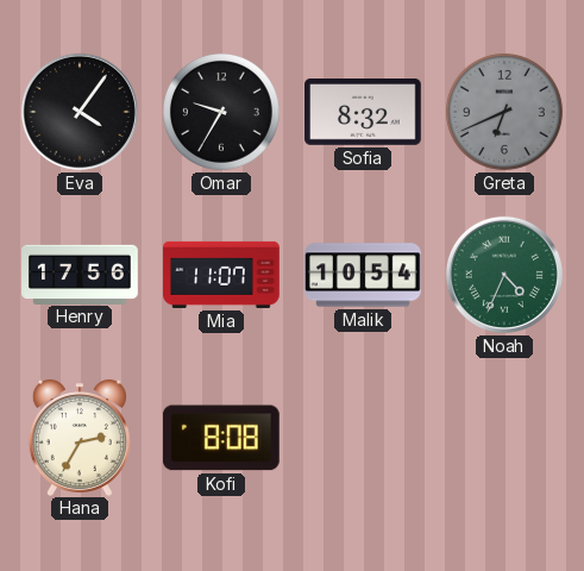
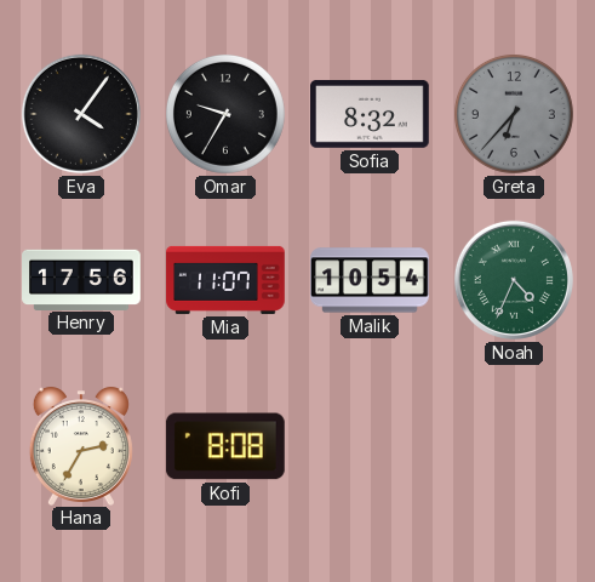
Greta: 6:41 -> 6:37 (514, 114)
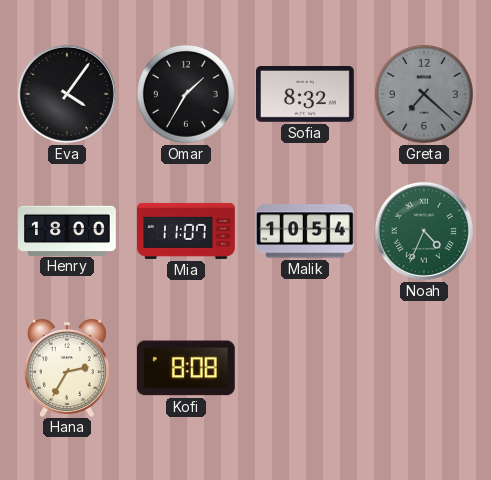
Omar: 9:35 -> 1:35 (186, 94)
Greta: 6:37 -> 7:22 (424, 94)
Henry: 17:56 -> 18:00 (67, 230)
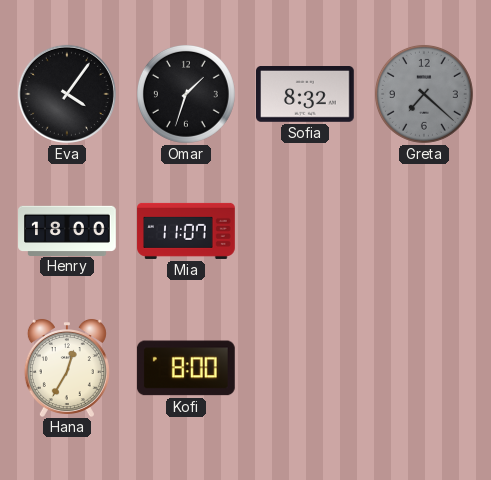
Omar: 1:35 -> 1:33 (186, 94)
Malik: 10:54 -> none (306, 231)
Noah: 4:34 -> none (424, 231)
Hana: 2:35 -> 12:35 (67, 367)
Kofi: 8:08 -> 8:00 (186, 368)
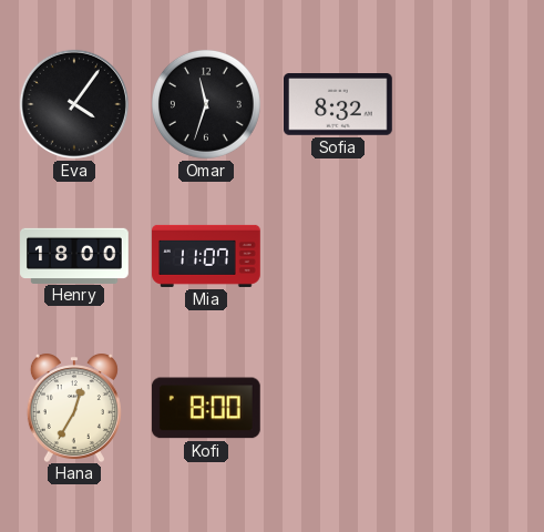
Omar: 1:33 -> 11:33 (206, 104)
Greta: 7:22 -> none (424, 94)
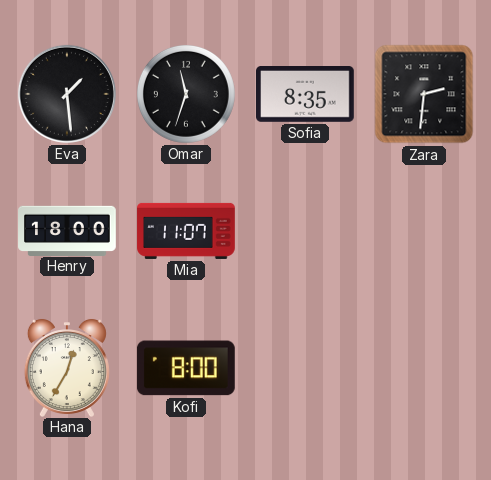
Eva: 4:06 -> 1:29 (67, 94)
Sofia: 8:32 -> 8:35 (306, 95)
Zara: none -> 2:31 (424, 94)
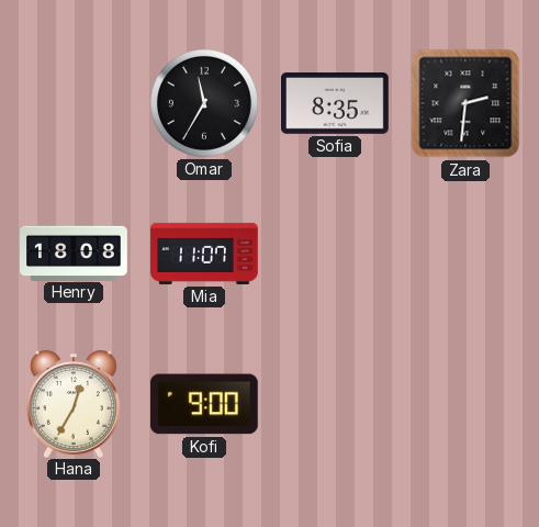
Eva: 1:29 -> none (67, 94)
Omar: 11:33 -> 11:35 (204, 103)
Henry: 18:00 -> 18:08 (74, 253)
Kofi: 8:00 -> 9:00 (204, 404)
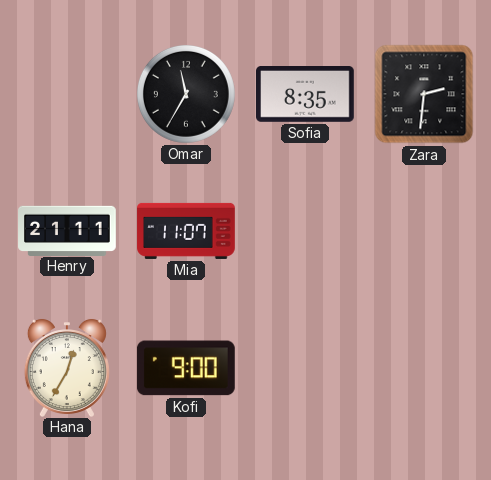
Henry: 18:08 -> 21:11 (67, 230)
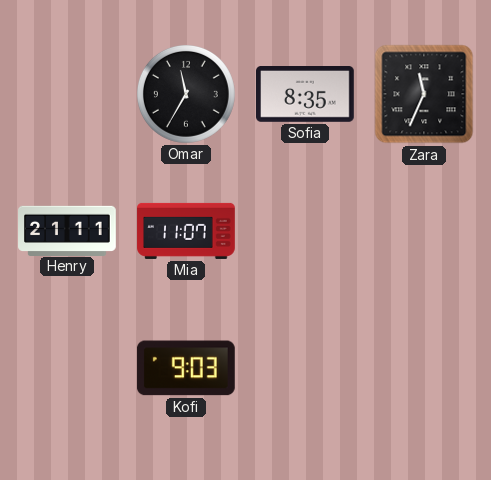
Zara: 2:31 -> 11:34 (424, 94)
Hana: 12:35 -> none (67, 367)
Kofi: 9:00 -> 9:03 (186, 368)
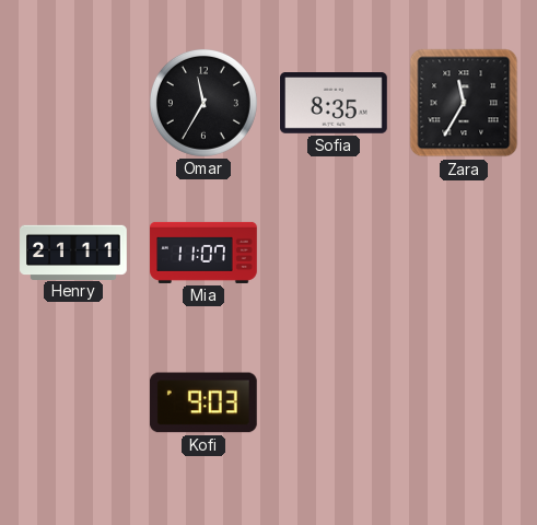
Zara: 11:34 -> 11:35 (464, 103)
